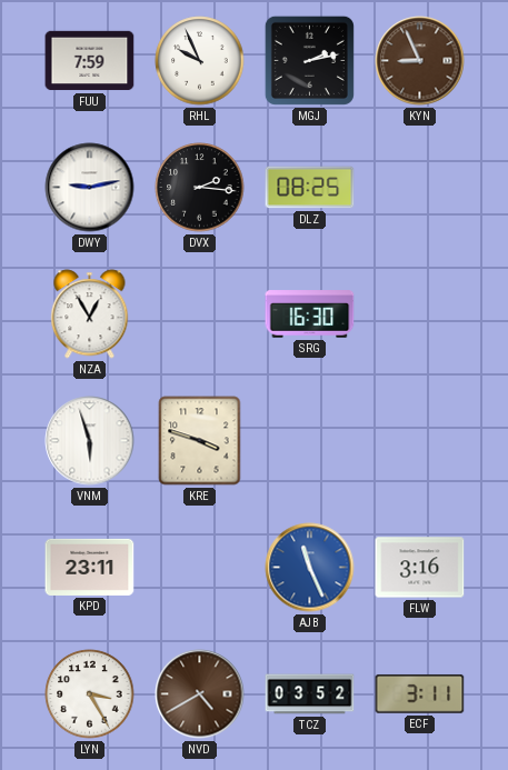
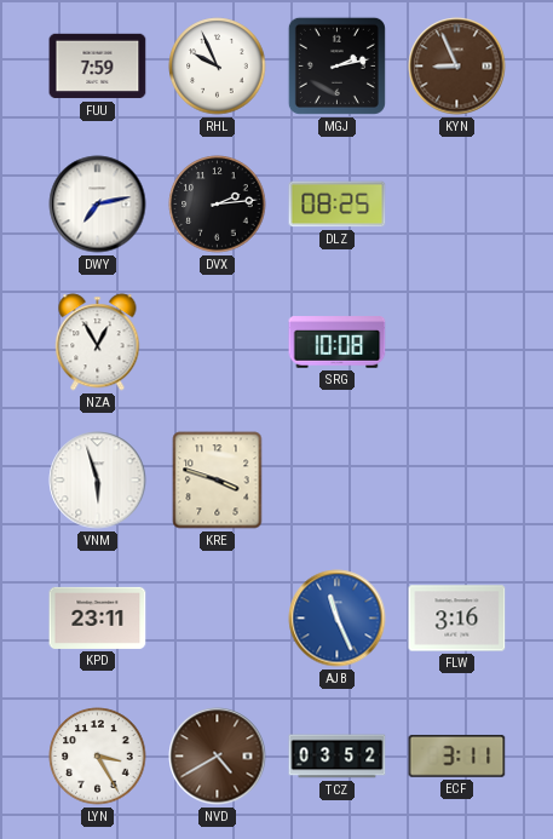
DWY: 9:13 -> 7:13 (98, 205)
DVX: 2:16 -> 2:14 (218, 205)
SRG: 16:30 -> 10:08 (338, 343)
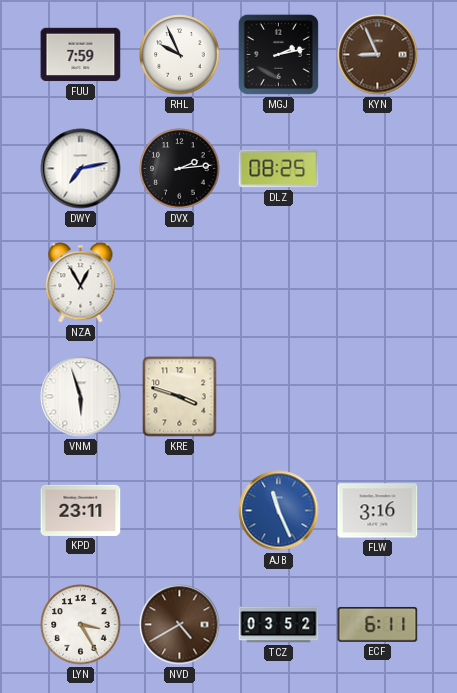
SRG: 10:08 -> none (338, 343)
ECF: 3:11 -> 6:11 (378, 624)
